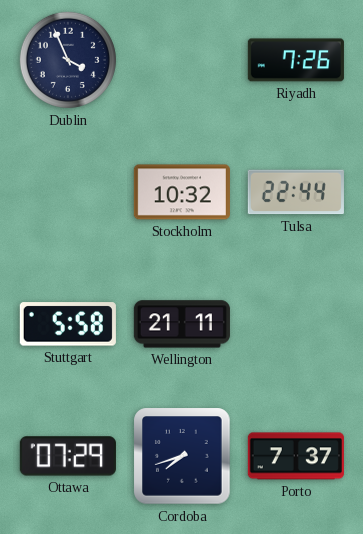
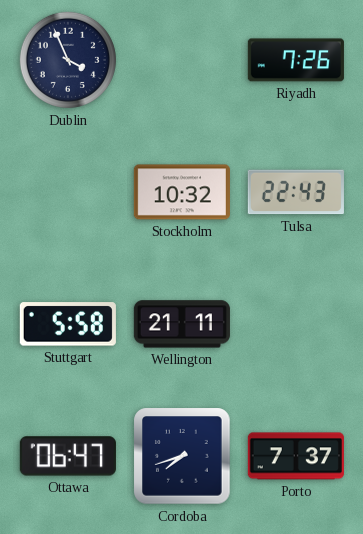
Tulsa: 22:44 -> 22:43 (296, 192)
Ottawa: 07:29 -> 06:47 (68, 456)
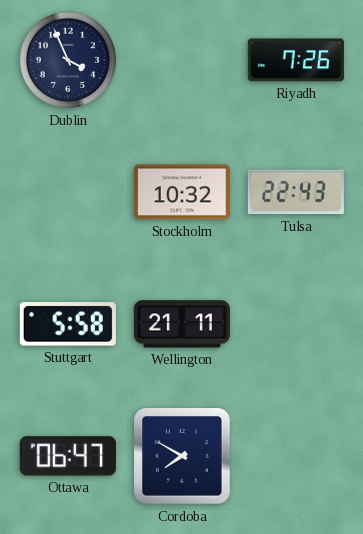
Cordoba: 7:42 -> 7:50 (182, 456)
Porto: 7:37 -> none (296, 456)
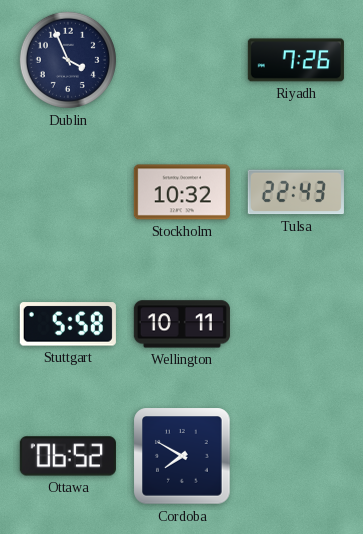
Wellington: 21:11 -> 10:11 (182, 324)
Ottawa: 06:47 -> 06:52 (68, 456)
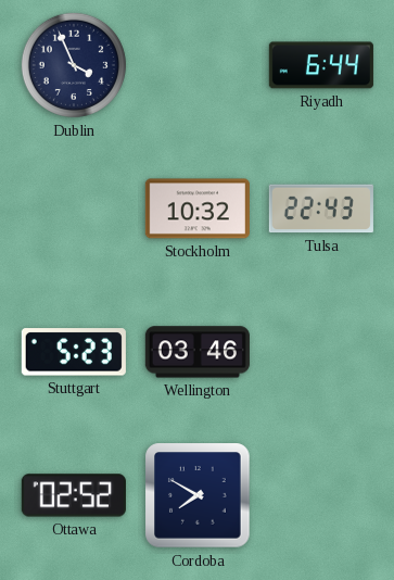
Riyadh: 7:26 -> 6:44 (321, 65)
Stuttgart: 5:58 -> 5:23 (74, 352)
Wellington: 10:11 -> 03:46 (198, 352)
Ottawa: 06:52 -> 02:52 (74, 495)
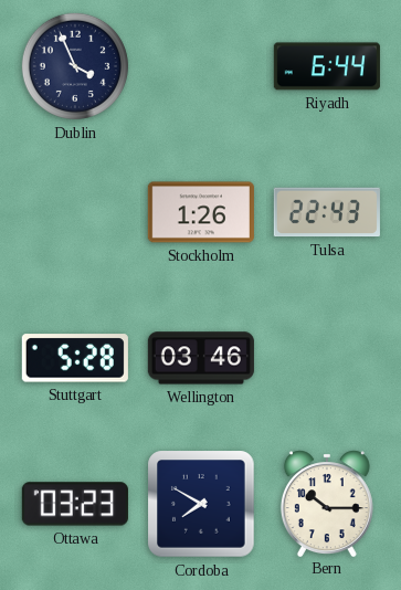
Stockholm: 10:32 -> 1:26 (201, 212)
Stuttgart: 5:23 -> 5:28 (75, 358)
Ottawa: 02:52 -> 03:23 (75, 504)
Bern: none -> 10:15 (327, 503)
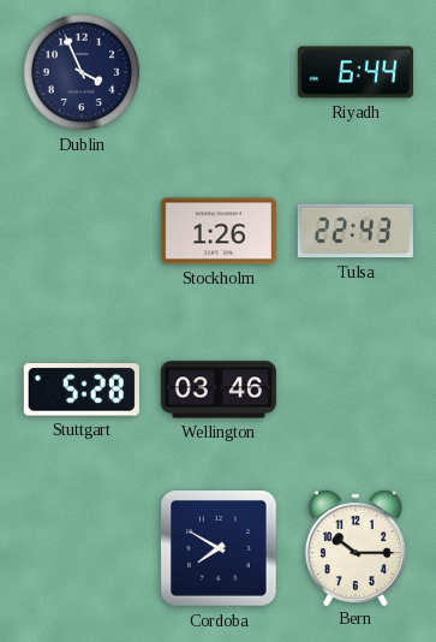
Ottawa: 03:23 -> none (75, 504)
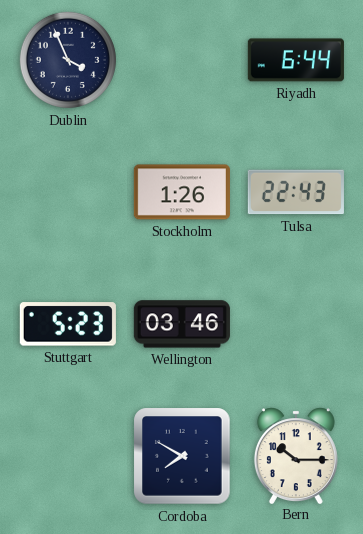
Stuttgart: 5:28 -> 5:23 (68, 324)
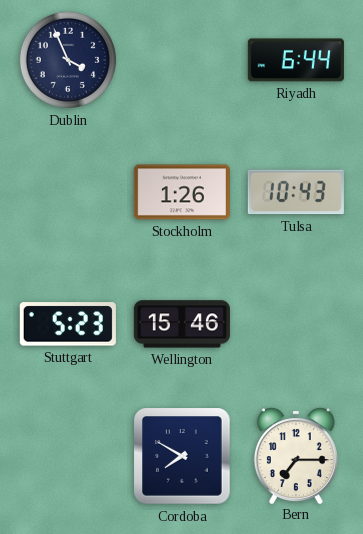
Tulsa: 22:43 -> 10:43 (296, 192)
Wellington: 03:46 -> 15:46 (182, 324)
Bern: 10:15 -> 7:15 (296, 455)
